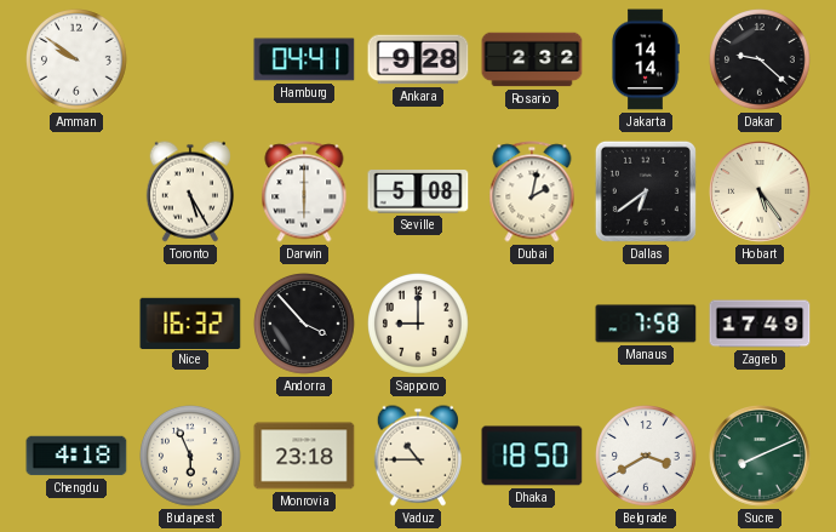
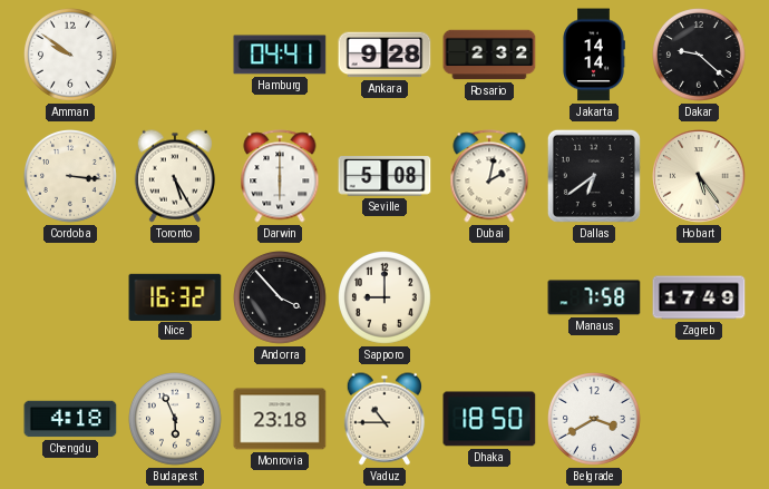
Cordoba: none -> 3:16 (71, 177)
Sucre: 8:11 -> none (760, 456)
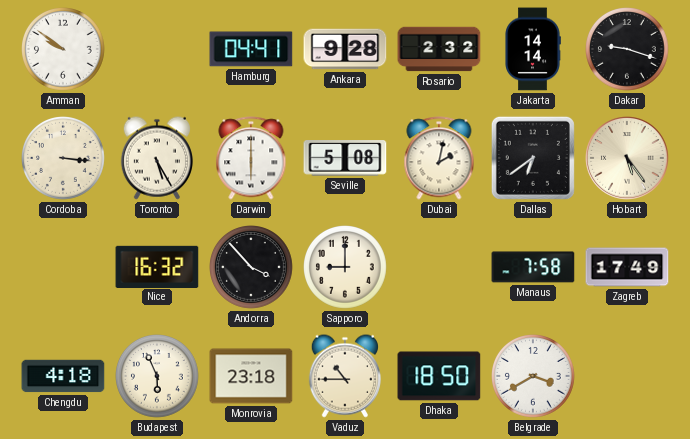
Dakar: 9:22 -> 9:18 (628, 50)
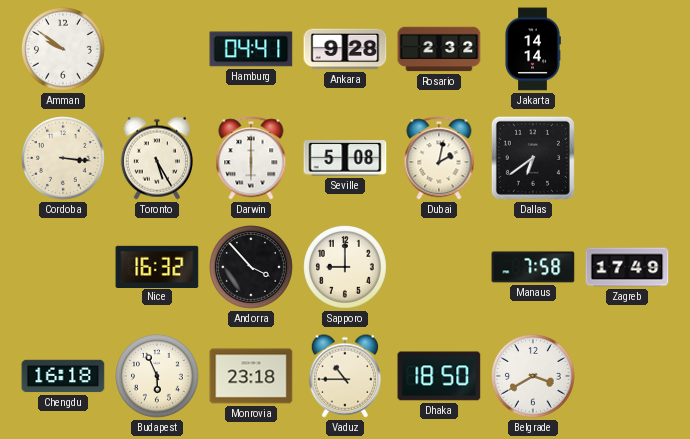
Dakar: 9:18 -> none (628, 50)
Hobart: 5:24 -> none (627, 158)
Chengdu: 4:18 -> 16:18 (63, 376)
